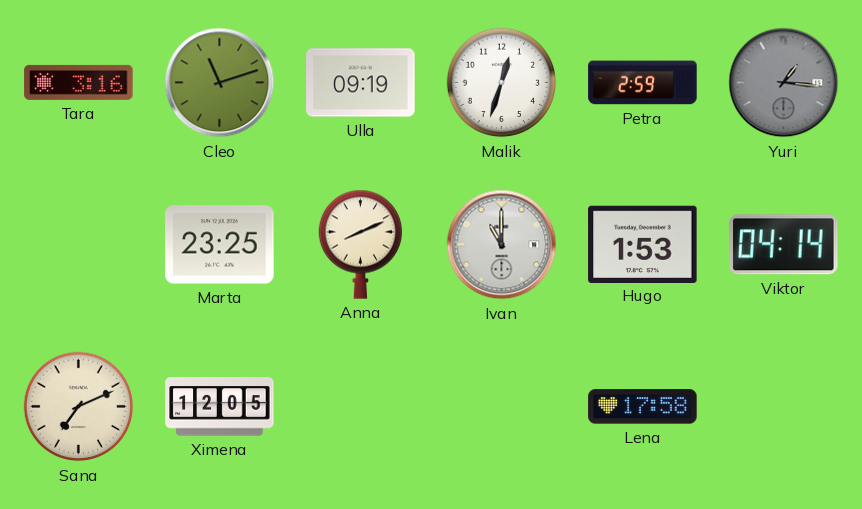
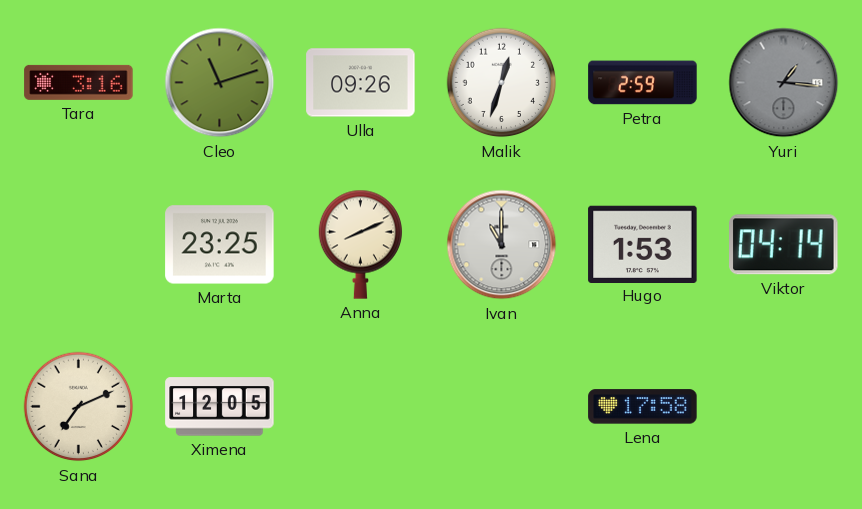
Ulla: 09:19 -> 09:26 (361, 83)
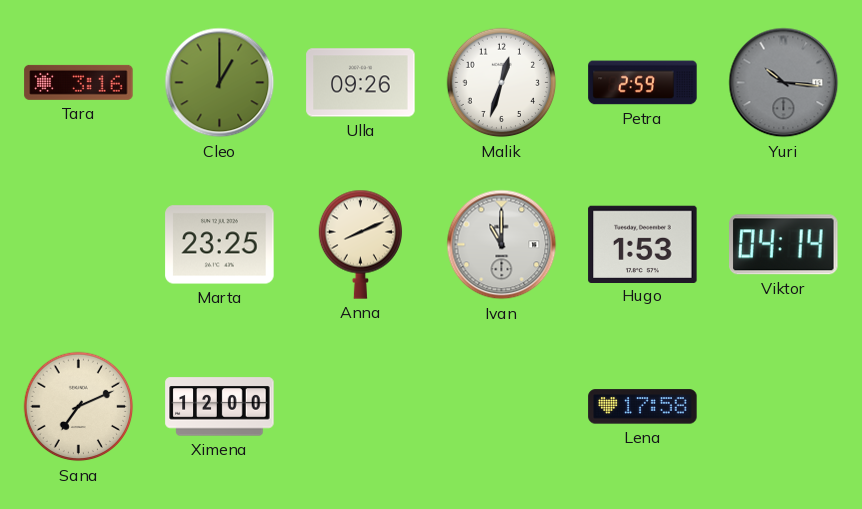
Cleo: 11:12 -> 1:00 (220, 83)
Yuri: 1:16 -> 10:16 (784, 83)
Ximena: 12:05 -> 12:00 (220, 407)
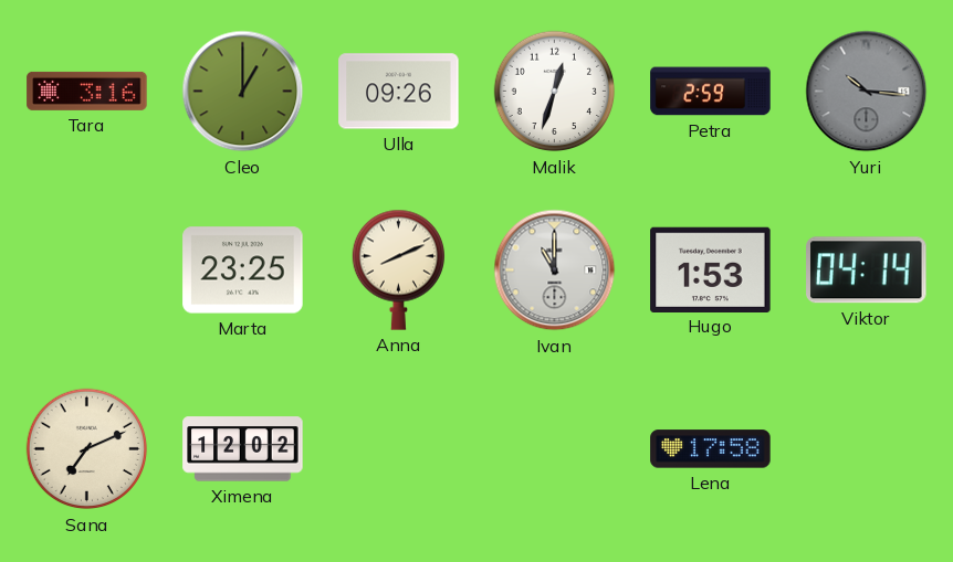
Ximena: 12:00 -> 12:02 (243, 449)
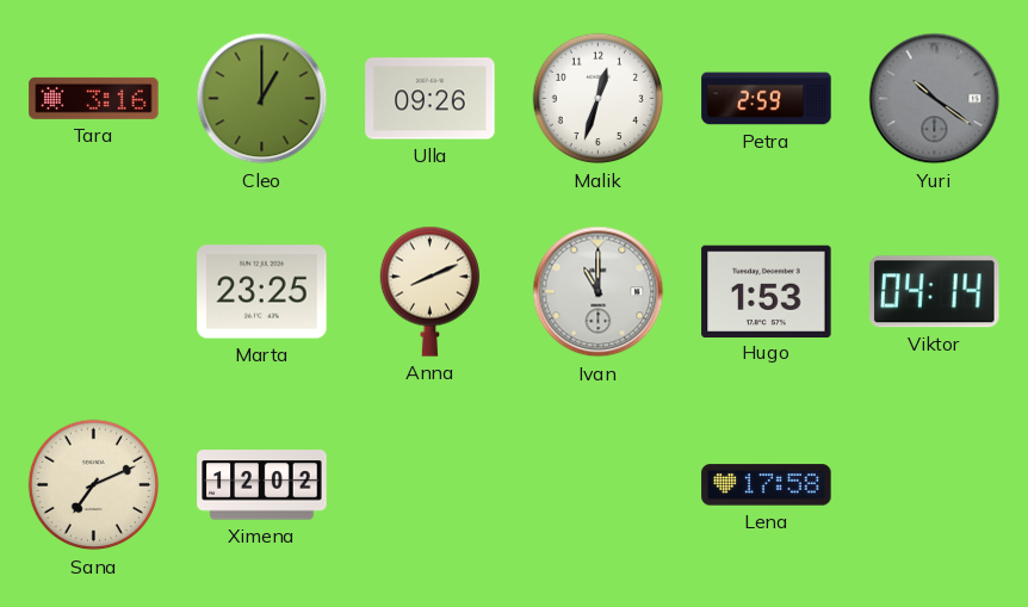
Yuri: 10:16 -> 10:21 (935, 99)
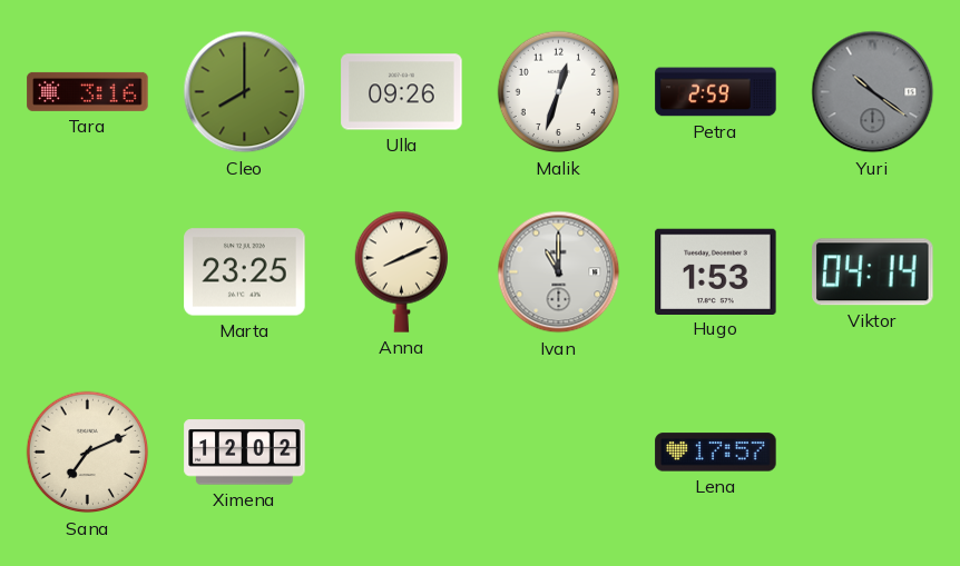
Cleo: 1:00 -> 8:00 (245, 92)
Lena: 17:58 -> 17:57 (716, 453)
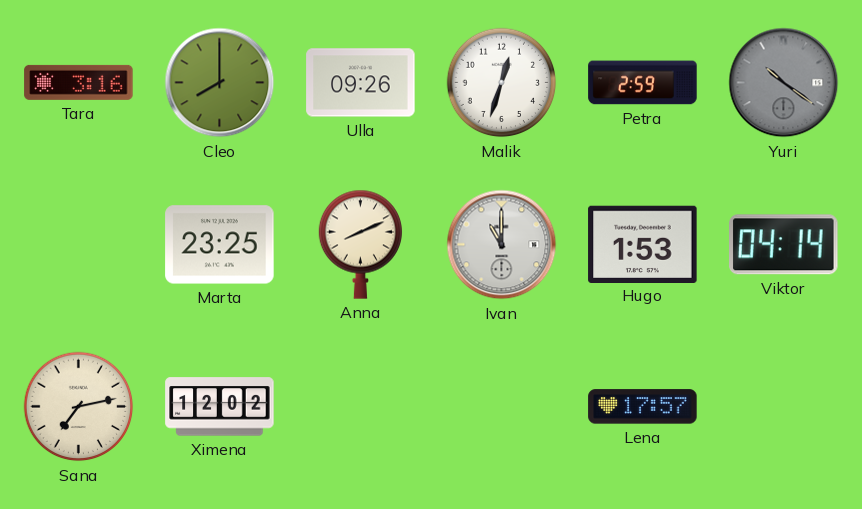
Sana: 7:11 -> 7:13 (79, 407)
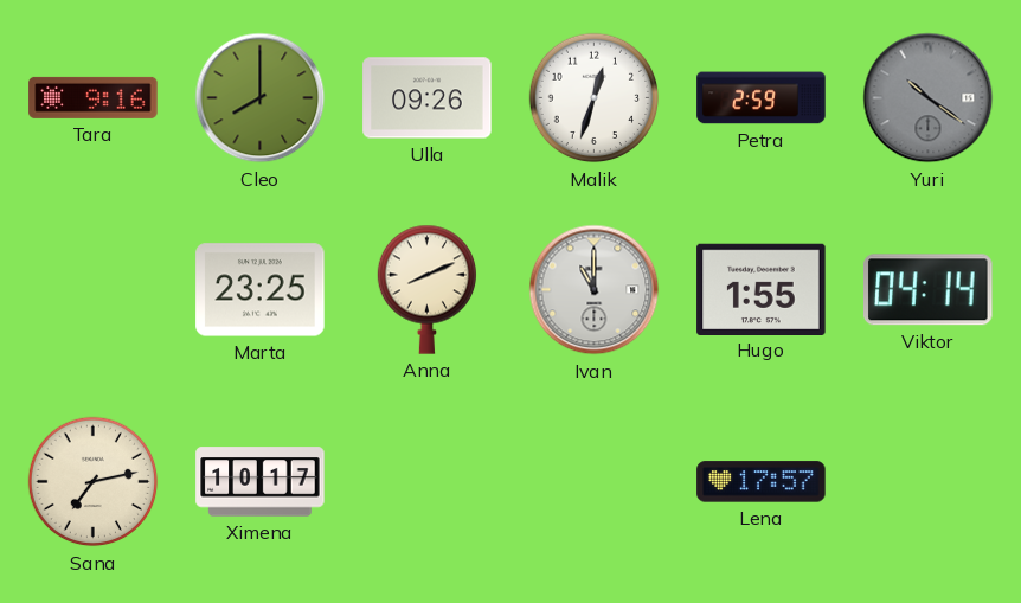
Tara: 3:16 -> 9:16 (94, 97)
Hugo: 1:53 -> 1:55 (762, 289)
Ximena: 12:02 -> 10:17 (261, 482)
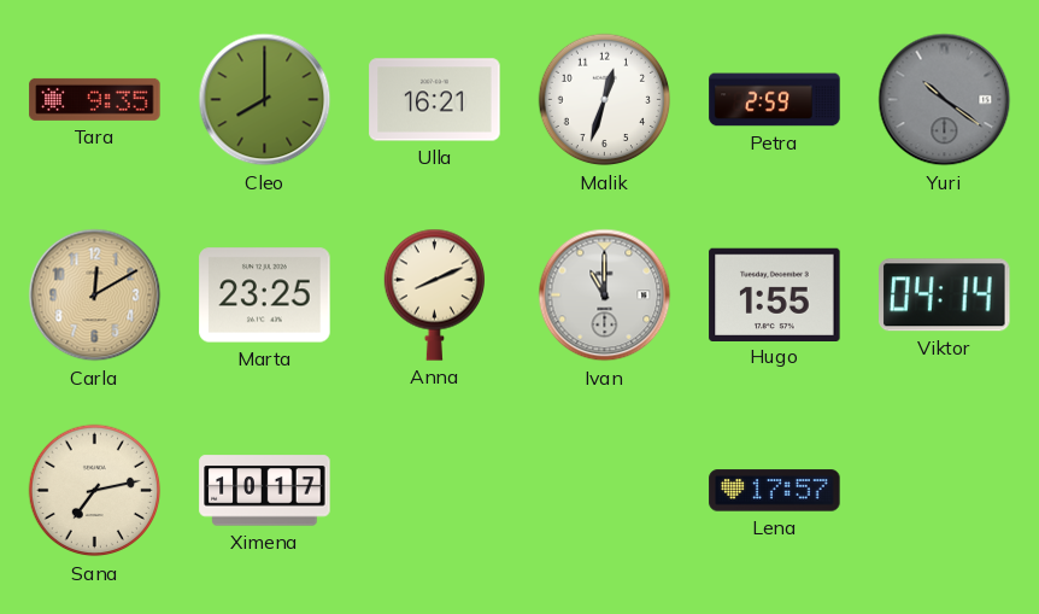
Tara: 9:16 -> 9:35 (95, 99)
Ulla: 09:26 -> 16:21 (435, 100)
Carla: none -> 12:10 (95, 296)
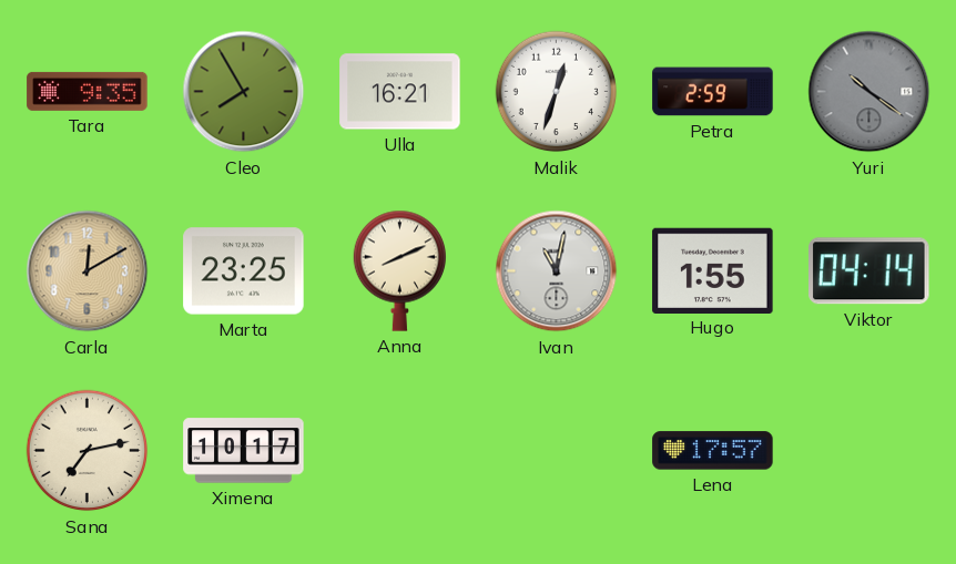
Cleo: 8:00 -> 7:55 (244, 92)
Ivan: 11:00 -> 11:02 (557, 271)
